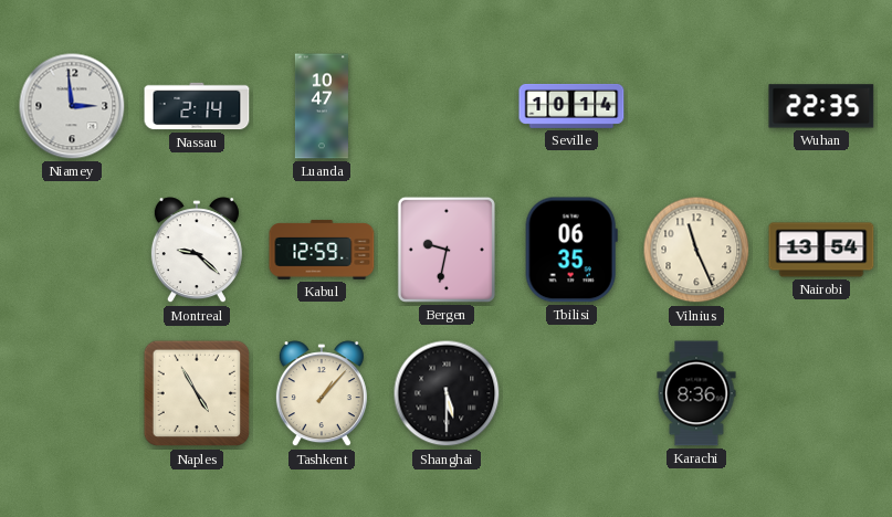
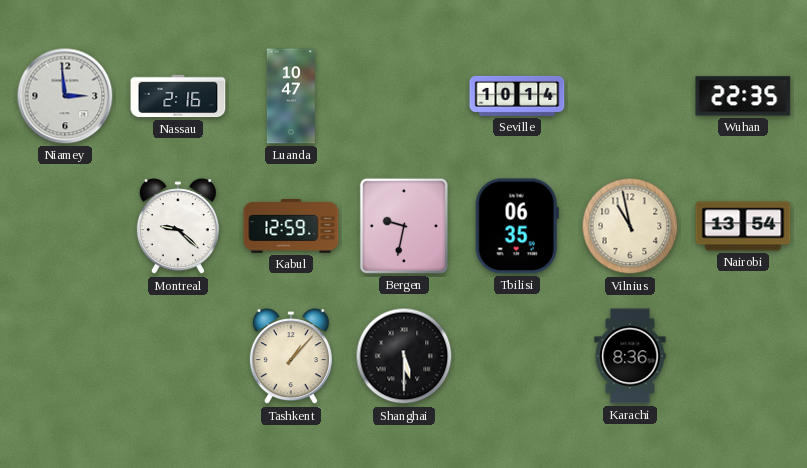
Nassau: 2:14 -> 2:16 (178, 96)
Vilnius: 11:26 -> 10:58 (630, 226)
Naples: 4:55 -> none (197, 393)
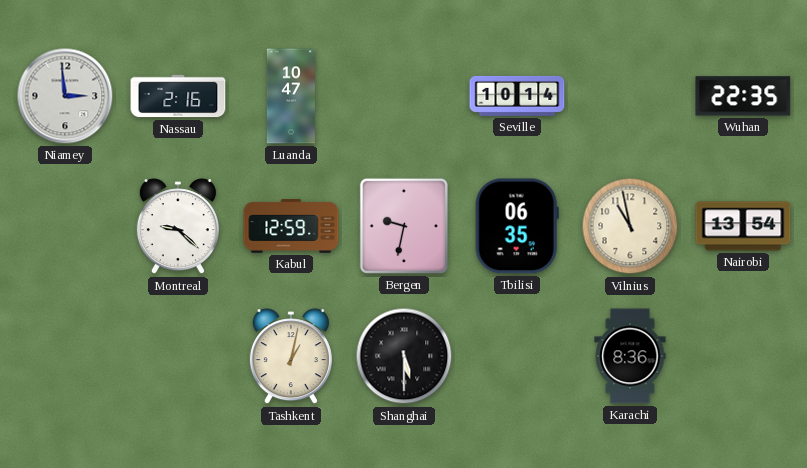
Tashkent: 1:07 -> 1:02 (291, 357)
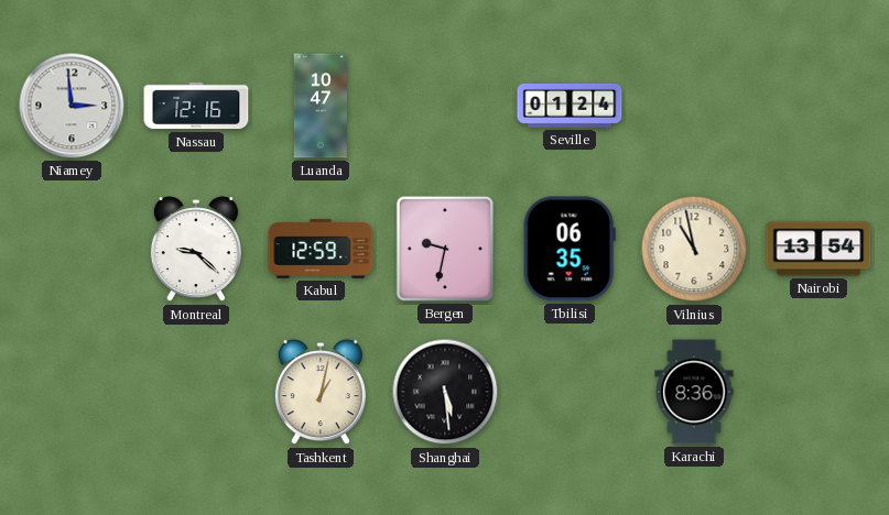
Nassau: 2:16 -> 12:16 (196, 106)
Seville: 10:14 -> 01:24 (570, 106)
Wuhan: 22:35 -> none (743, 96)
Shanghai: 5:30 -> 5:29 (445, 392)
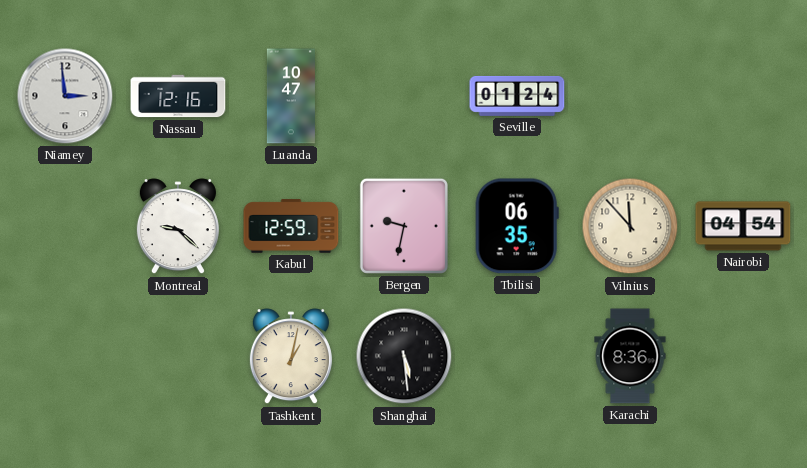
Vilnius: 10:58 -> 11:53 (630, 226)
Nairobi: 13:54 -> 04:54 (743, 226)
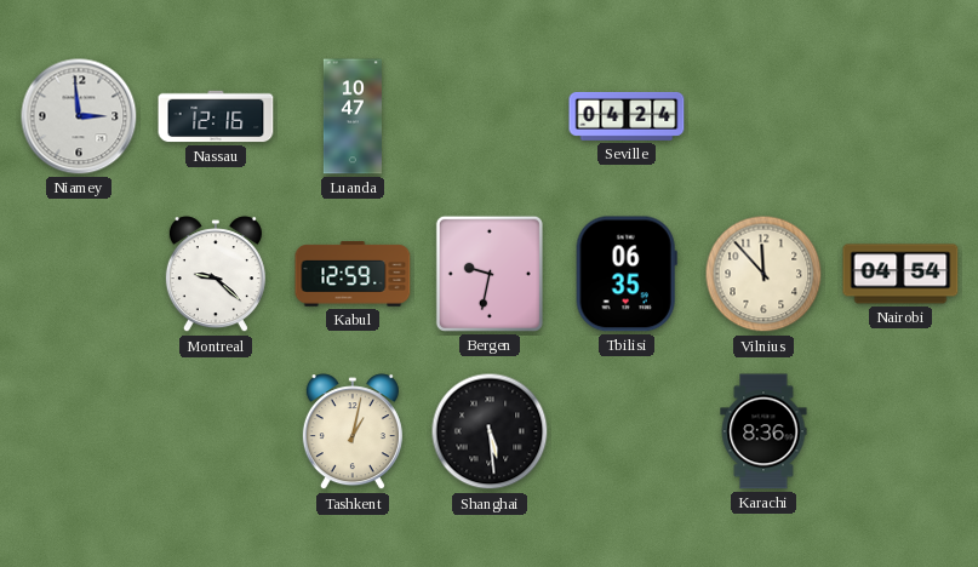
Seville: 01:24 -> 04:24 (627, 116)
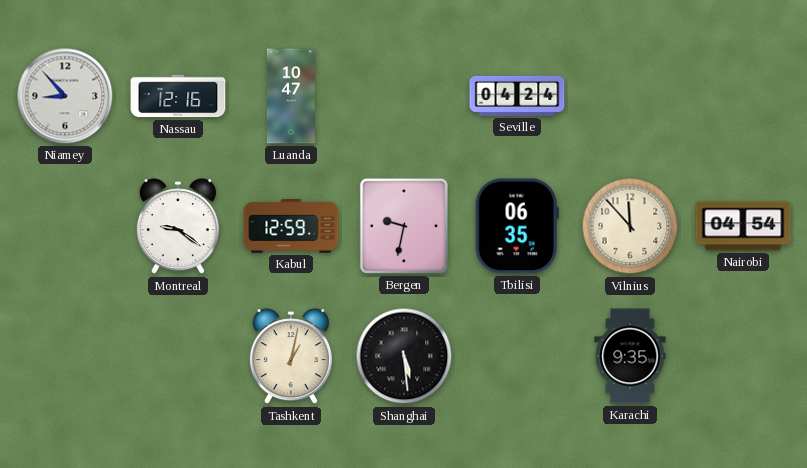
Niamey: 2:59 -> 8:53 (65, 96)
Montreal: 9:22 -> 9:21 (178, 227)
Karachi: 8:36 -> 9:35 (630, 356)
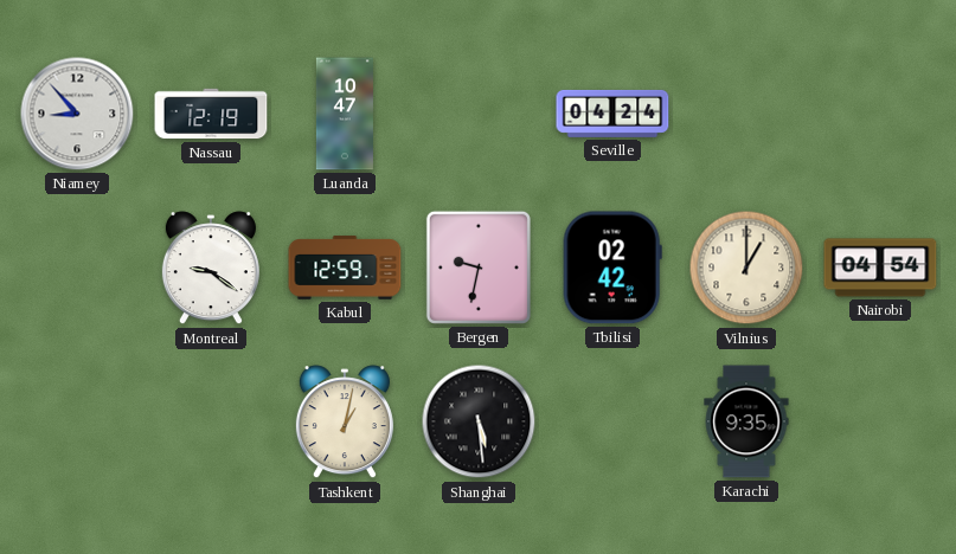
Nassau: 12:16 -> 12:19 (211, 114)
Tbilisi: 06:35 -> 02:42 (612, 268)
Vilnius: 11:53 -> 1:00 (746, 268)
